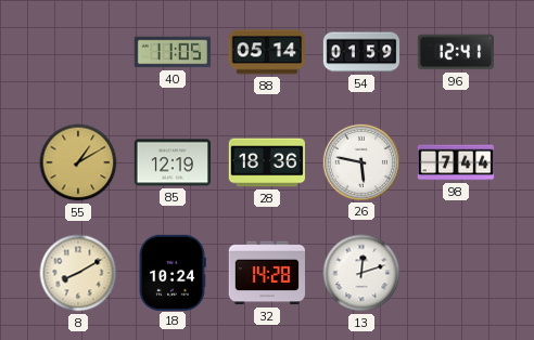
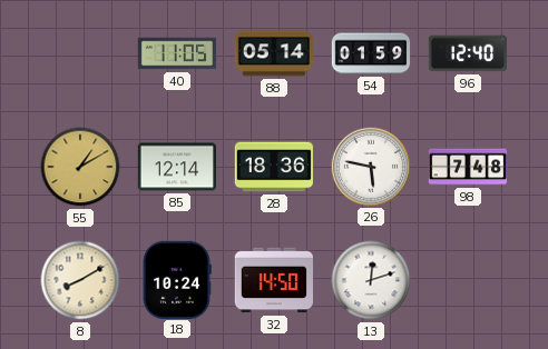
96: 12:41 -> 12:40 (467, 53)
85: 12:19 -> 12:14 (176, 167)
98: 7:44 -> 7:48 (468, 167)
32: 14:28 -> 14:50 (273, 280)
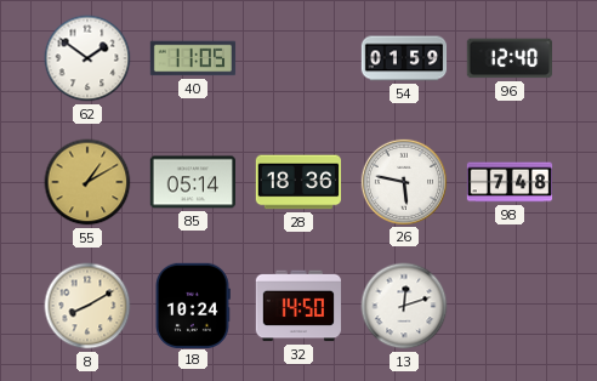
62: none -> 1:51 (87, 58)
88: 05:14 -> none (273, 53)
85: 12:14 -> 05:14 (192, 182)
